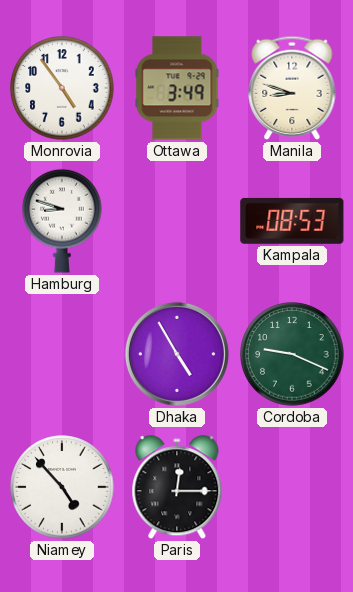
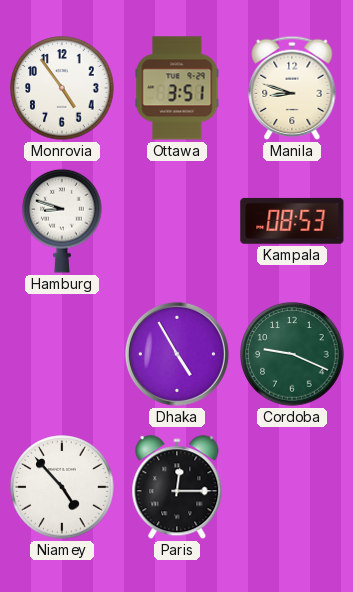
Ottawa: 3:49 -> 3:51 (177, 88)
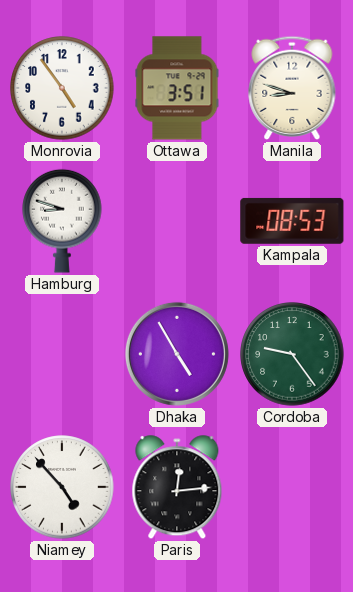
Cordoba: 9:19 -> 9:24 (292, 354)
Paris: 12:15 -> 12:14 (177, 488)
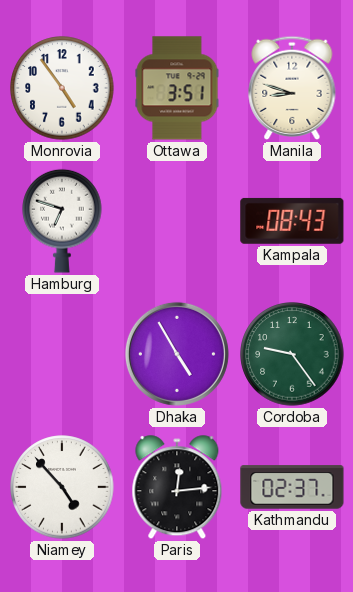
Hamburg: 8:48 -> 6:48 (62, 221)
Kampala: 08:53 -> 08:43 (292, 221)
Kathmandu: none -> 02:37 (292, 487)
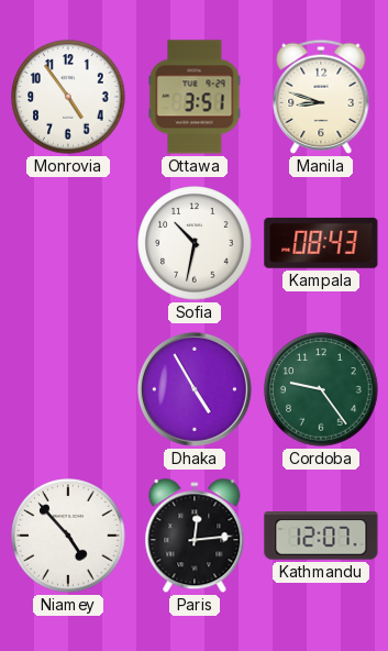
Hamburg: 6:48 -> none (62, 221)
Sofia: none -> 10:32 (195, 243)
Kathmandu: 02:37 -> 12:07 (321, 536)
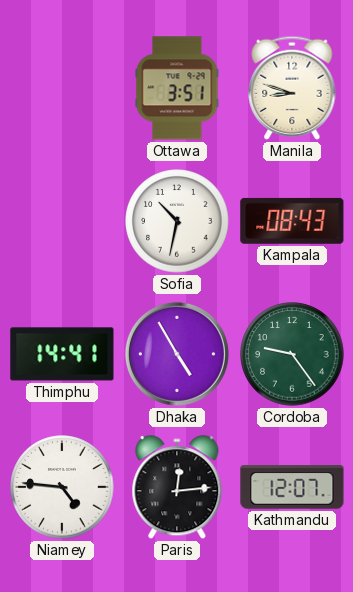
Monrovia: 4:54 -> none (68, 97)
Thimphu: none -> 14:41 (62, 354)
Niamey: 4:53 -> 4:46 (62, 487)
